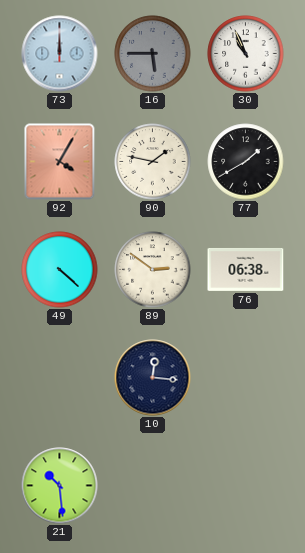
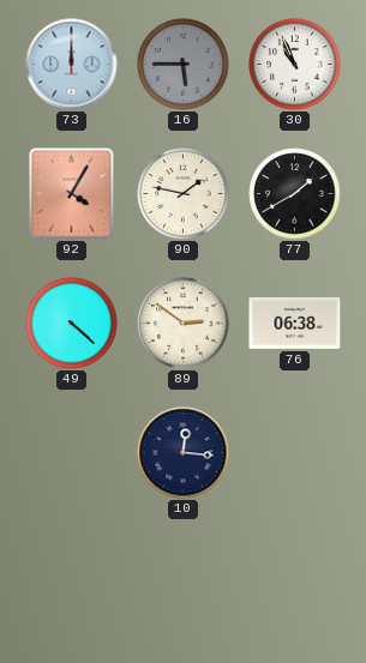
21: 10:29 -> none (60, 486)
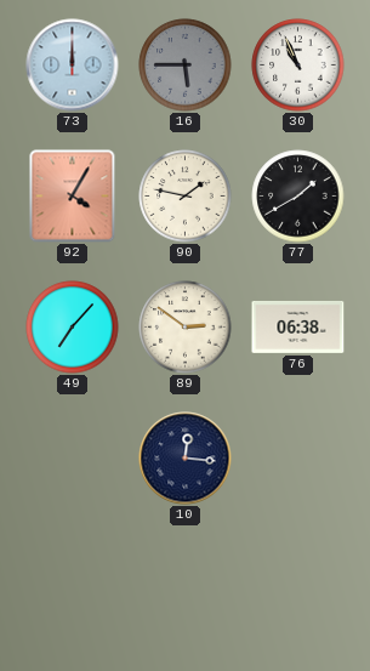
49: 4:22 -> 7:07 (73, 328)
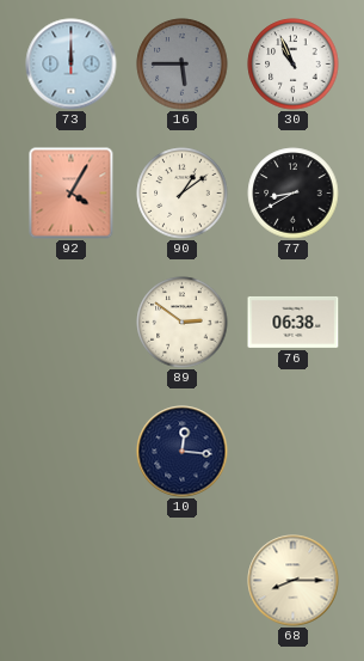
90: 1:47 -> 1:09 (183, 194)
77: 1:40 -> 8:40 (294, 194)
49: 7:07 -> none (73, 328)
68: none -> 8:15 (294, 581)
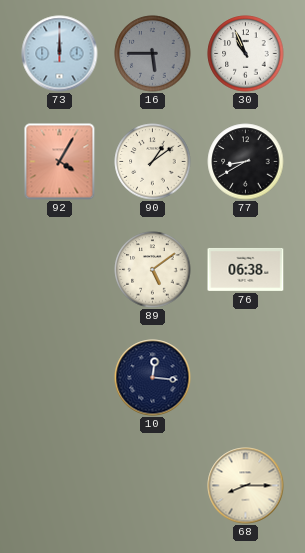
89: 2:51 -> 5:09 (153, 270)
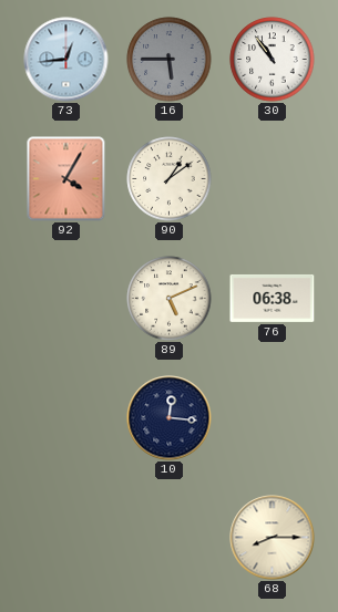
73: 12:00 -> 12:44 (66, 60)
30: 10:56 -> 10:54 (273, 60)
77: 8:40 -> none (246, 162)
89: 5:09 -> 5:11 (170, 299)
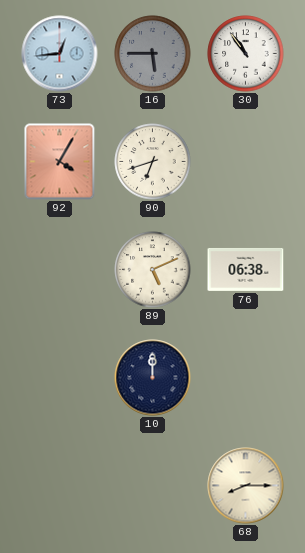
90: 1:09 -> 6:42 (153, 162)
10: 12:16 -> 12:00 (153, 378)
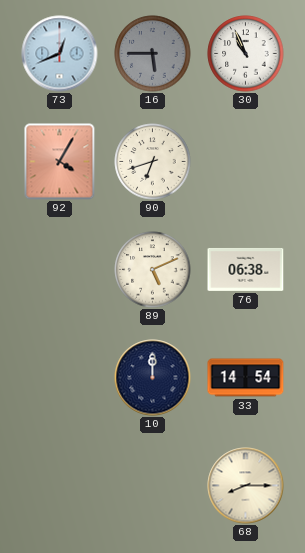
73: 12:44 -> 12:41 (60, 54)
30: 10:54 -> 10:56 (246, 54)
33: none -> 14:54 (246, 378)
